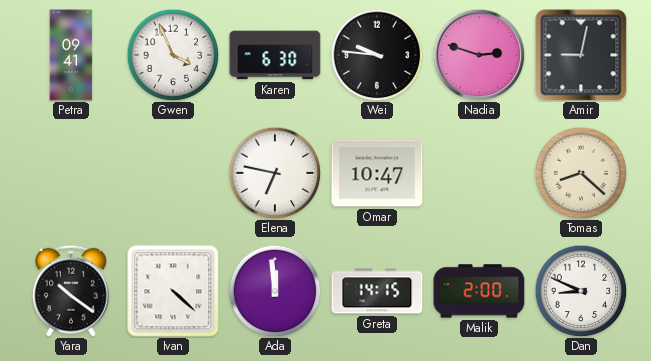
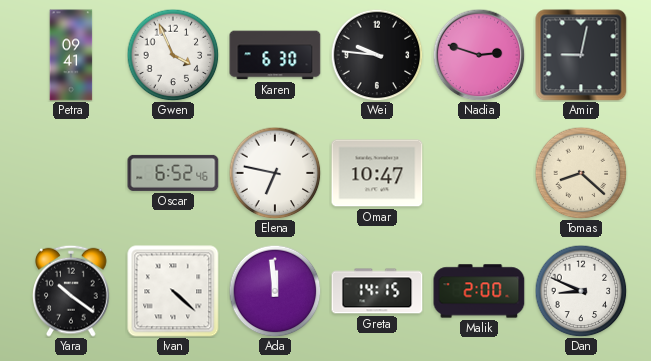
Oscar: none -> 6:52 (173, 173)
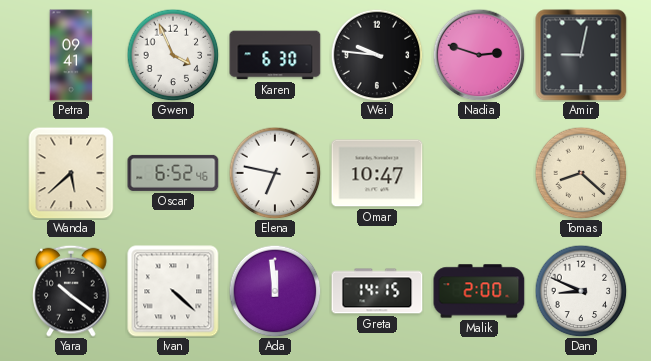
Wanda: none -> 5:38 (71, 173)
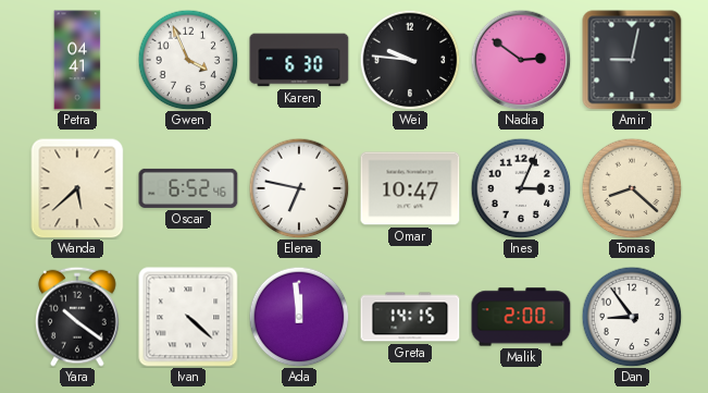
Petra: 09:41 -> 04:41 (77, 60)
Nadia: 2:48 -> 2:51 (521, 60)
Ines: none -> 3:04 (521, 188)
Dan: 8:49 -> 8:54 (632, 317)
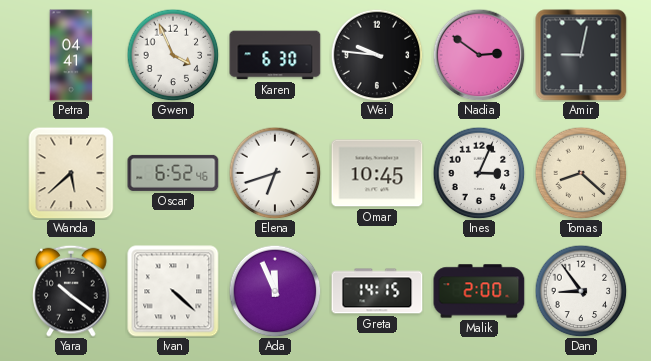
Elena: 6:47 -> 6:42 (275, 173)
Omar: 10:47 -> 10:45 (377, 173)
Ada: 11:59 -> 11:56 (275, 291)
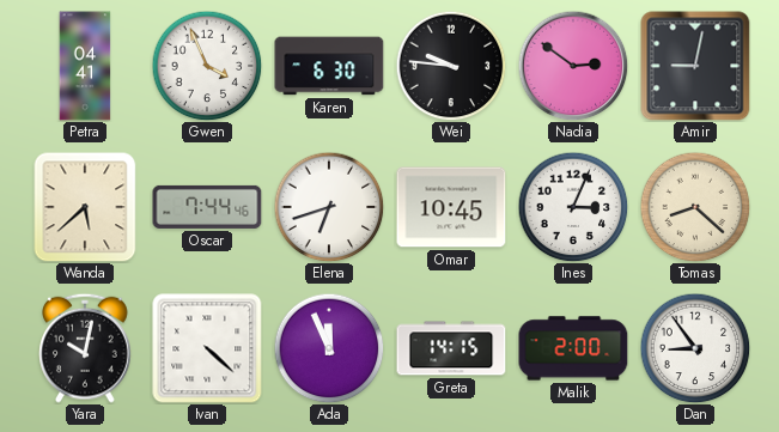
Oscar: 6:52 -> 7:44 (207, 207)
Yara: 10:21 -> 10:02 (85, 348)
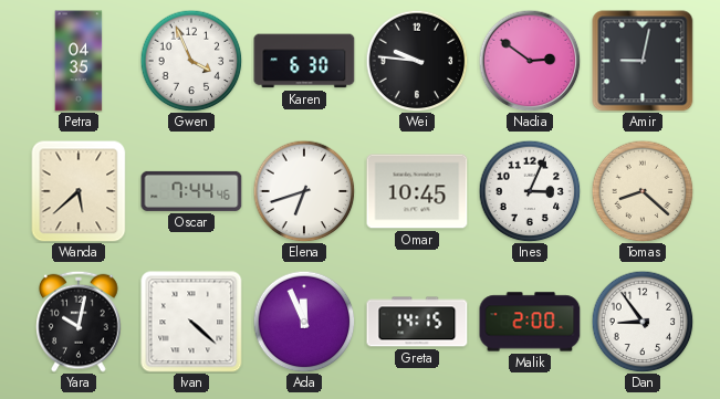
Petra: 04:41 -> 04:35 (79, 61)
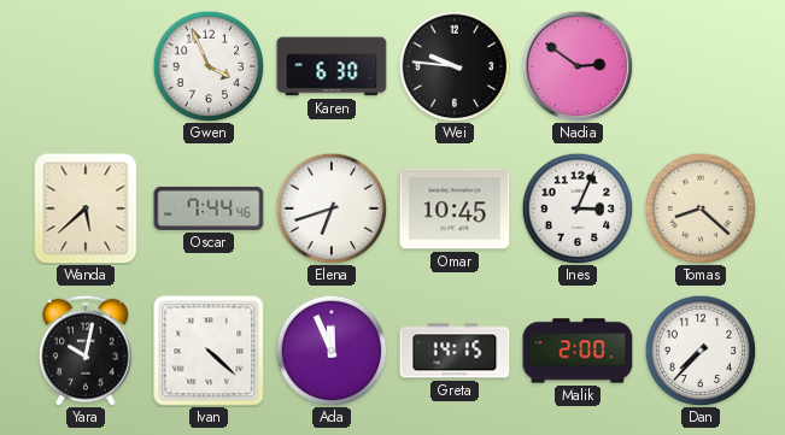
Petra: 04:35 -> none (79, 61)
Amir: 9:02 -> none (643, 61)
Dan: 8:54 -> 7:37 (701, 351)
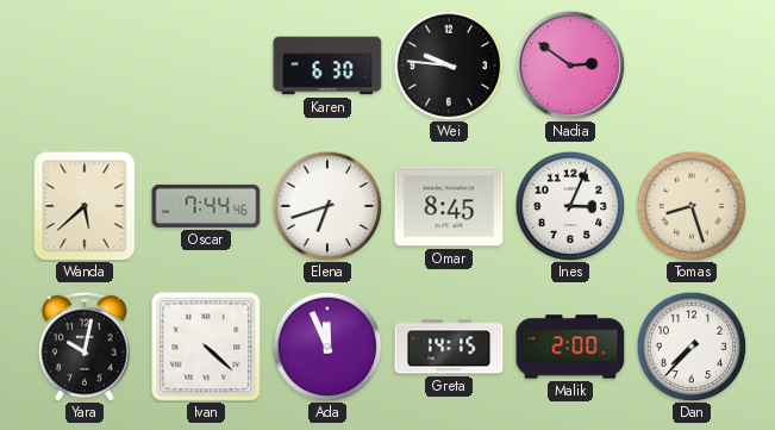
Gwen: 3:56 -> none (209, 66)
Omar: 10:45 -> 8:45 (449, 206)
Tomas: 8:22 -> 8:27 (692, 206)
